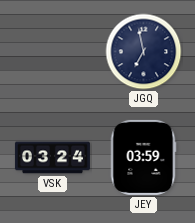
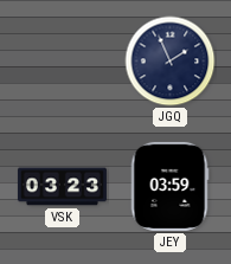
JGQ: 6:58 -> 1:56 (171, 62)
VSK: 03:24 -> 03:23 (62, 187)
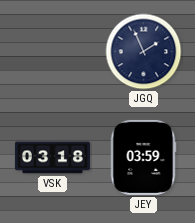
VSK: 03:23 -> 03:18 (52, 158)
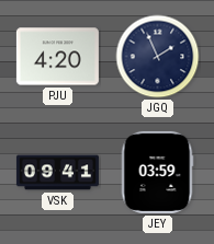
PJU: none -> 4:20 (57, 57)
VSK: 03:18 -> 09:41 (57, 173)
